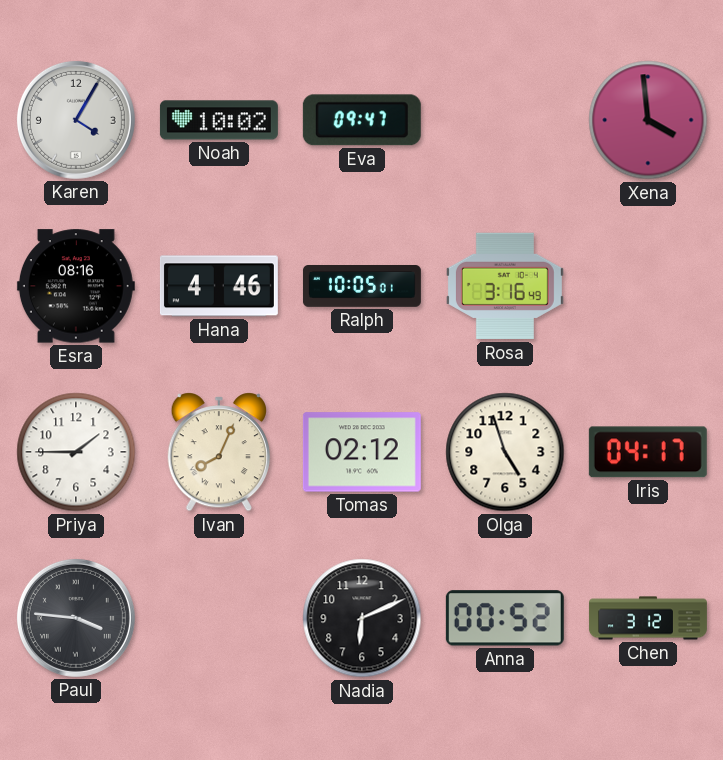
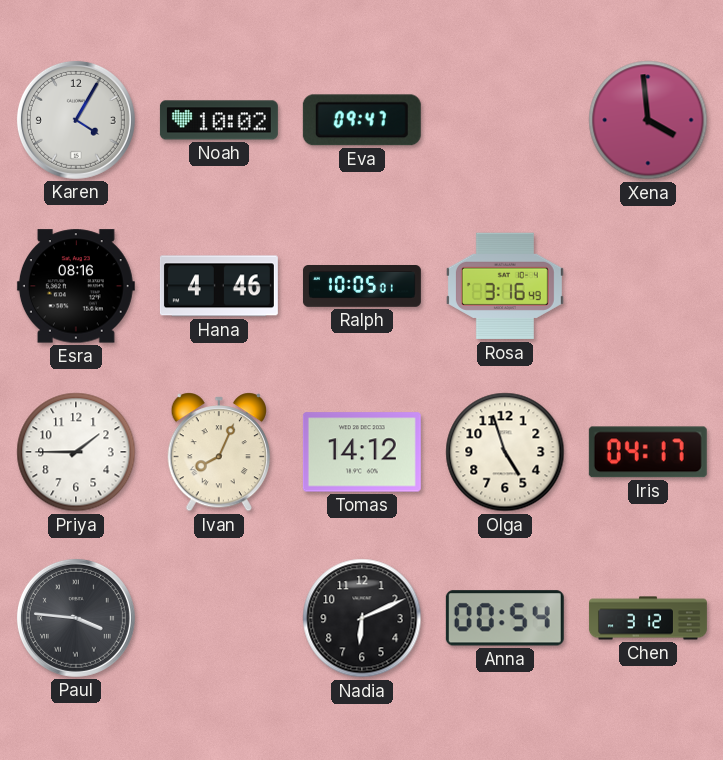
Tomas: 02:12 -> 14:12 (362, 452)
Anna: 00:52 -> 00:54 (505, 618)
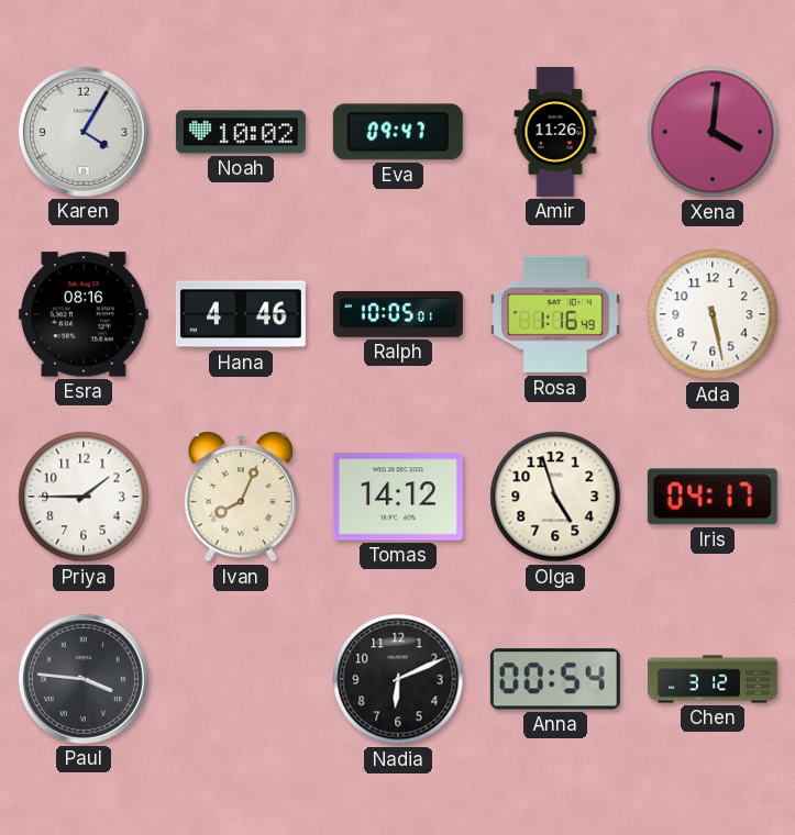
Amir: none -> 11:26 (555, 132)
Xena: 3:59 -> 4:01 (713, 132)
Rosa: 3:16 -> 1:16 (555, 314)
Ada: none -> 5:28 (713, 314)
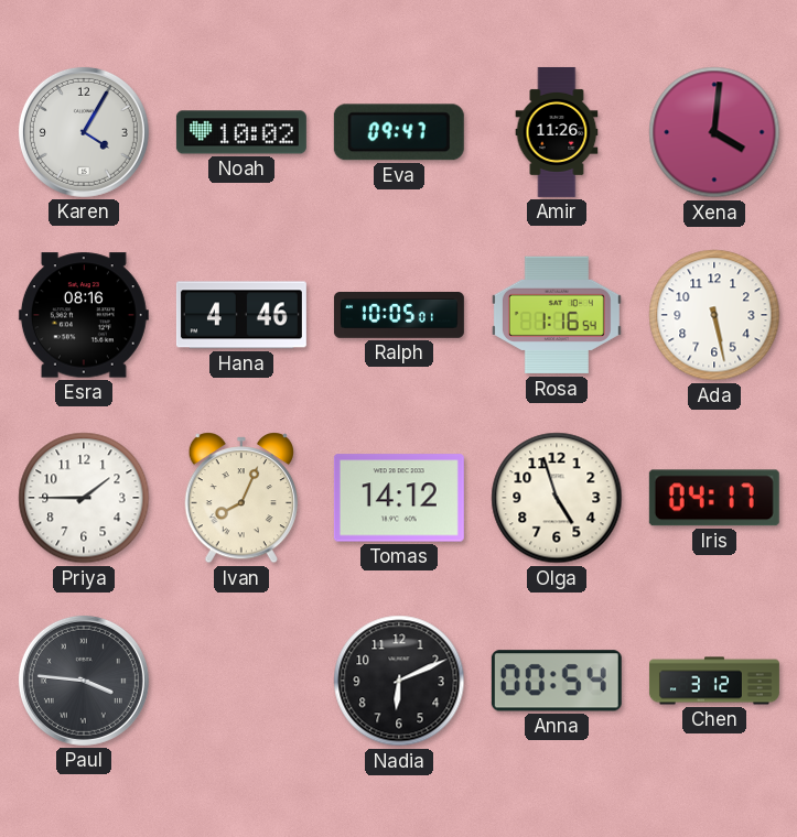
Rosa: 1:16:49 -> 1:16:54 (557, 315)
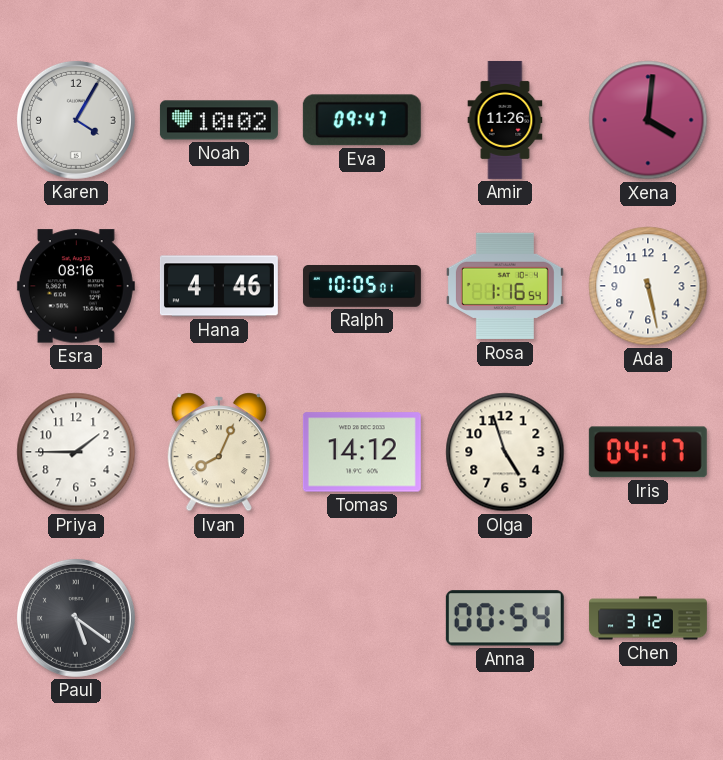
Paul: 3:46 -> 5:21 (76, 618)
Nadia: 6:11 -> none (399, 681)
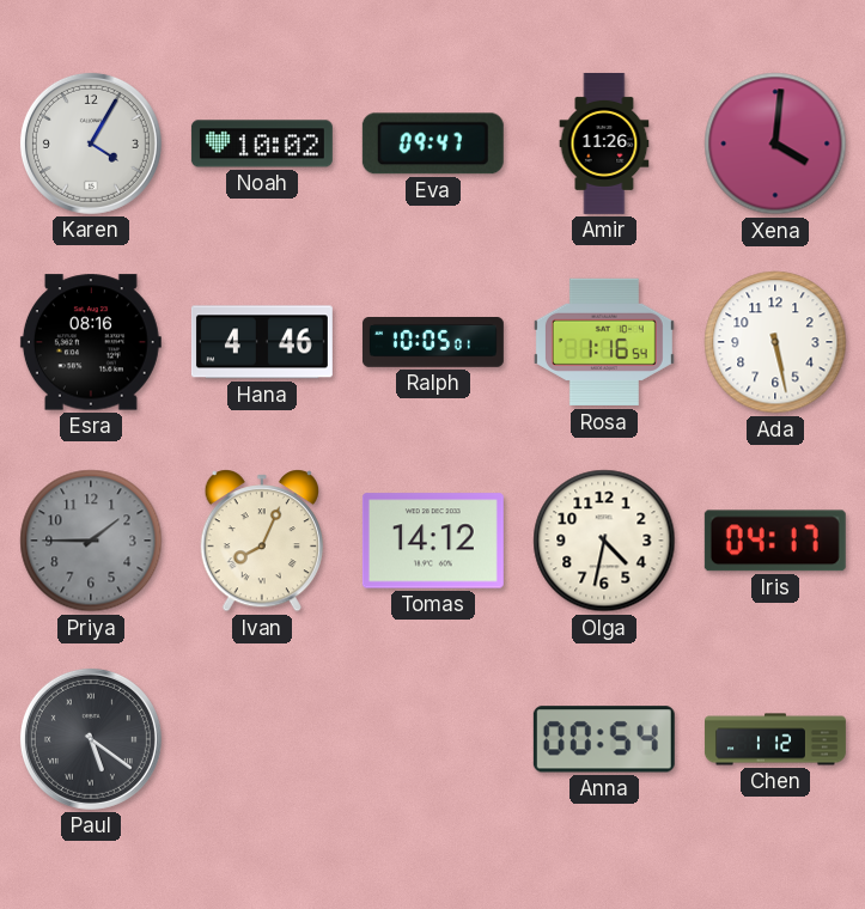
Priya dial: white -> grey (91, 541)
Olga: 4:57 -> 4:32 (604, 541)
Chen: 3:12 -> 1:12 (775, 739)
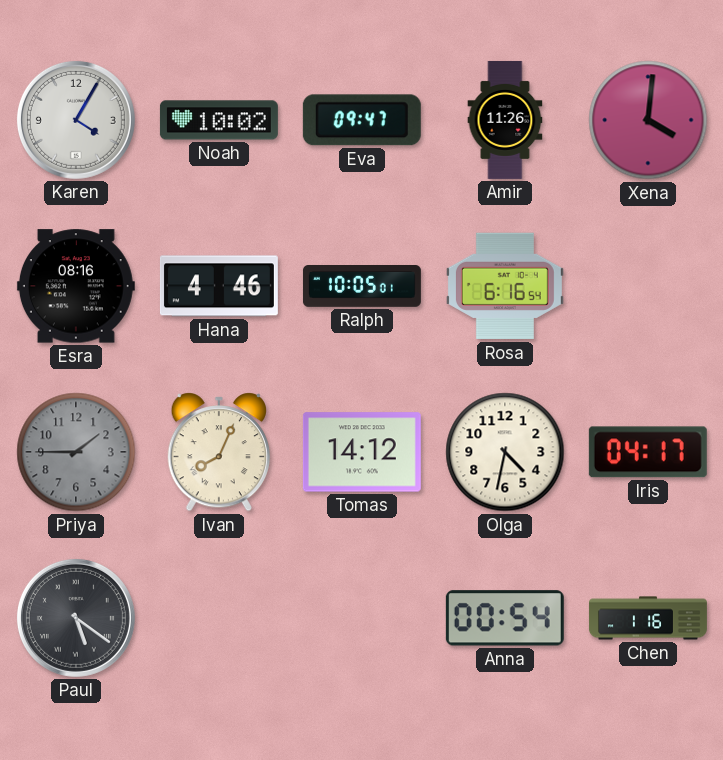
Rosa: 1:16 -> 6:16 (505, 286)
Ada: 5:28 -> none (775, 342)
Chen: 1:12 -> 1:16 (648, 618)
